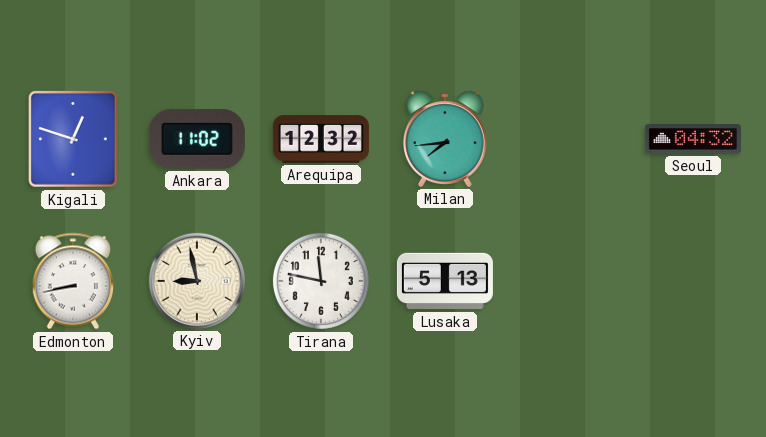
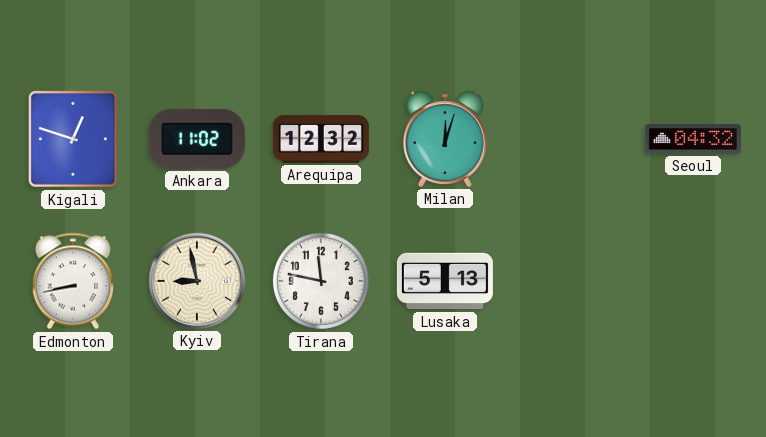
Milan: 7:44 -> 12:03 (445, 139)
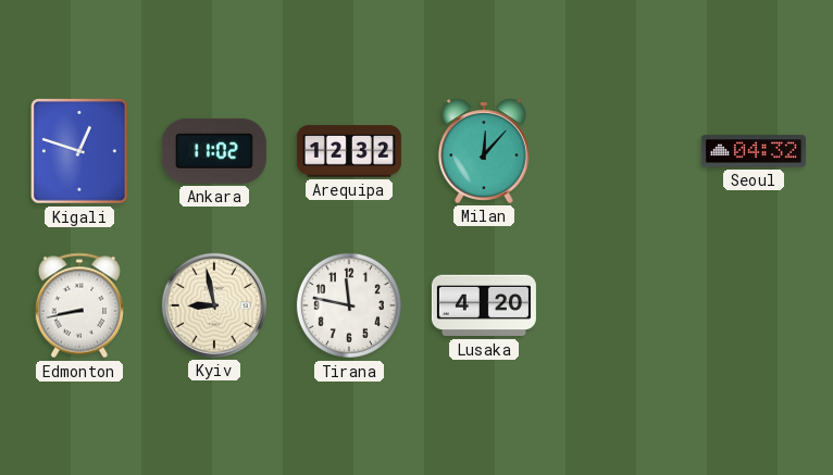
Milan: 12:03 -> 12:07 (484, 151)
Lusaka: 5:13 -> 4:20 (484, 305)
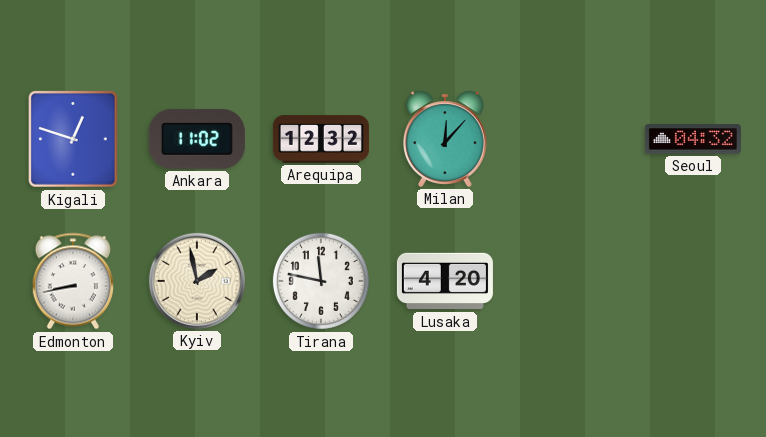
Kyiv: 8:58 -> 1:58 (197, 281)
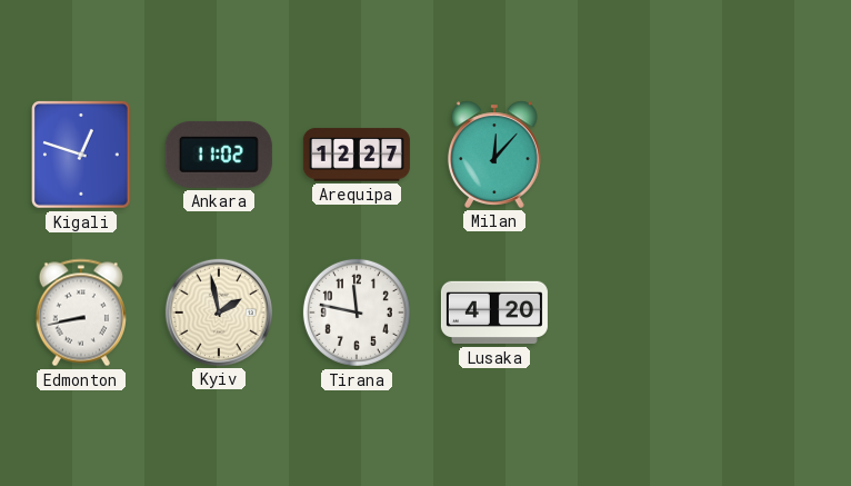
Arequipa: 12:32 -> 12:27 (357, 155)
Seoul: 04:32 -> none (693, 139)
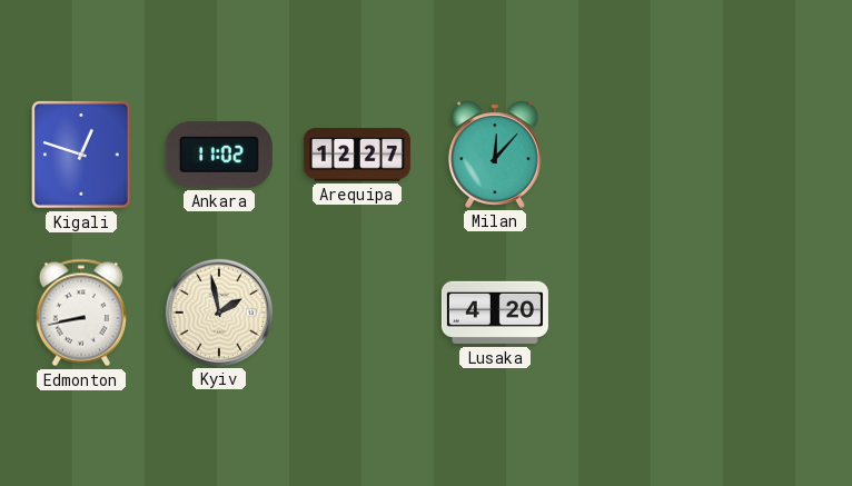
Tirana: 11:47 -> none (357, 313)
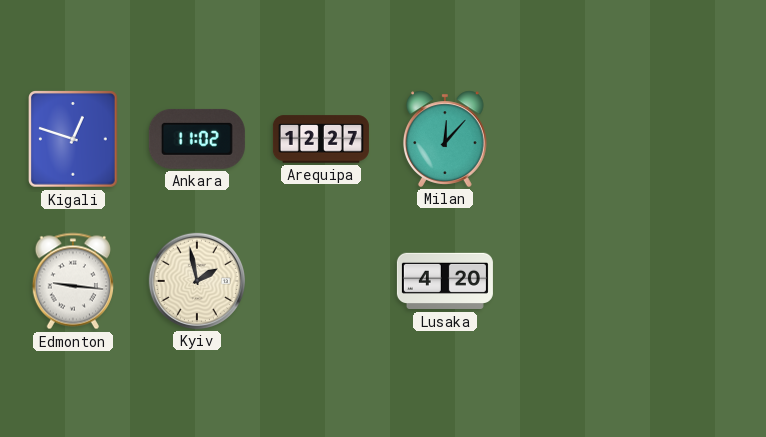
Edmonton: 8:43 -> 9:16 (73, 281)
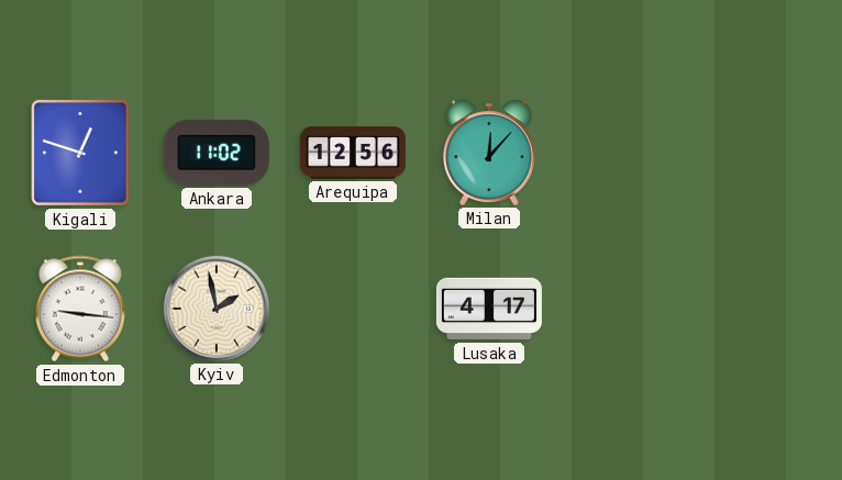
Arequipa: 12:27 -> 12:56 (353, 153)
Lusaka: 4:20 -> 4:17 (489, 309)
